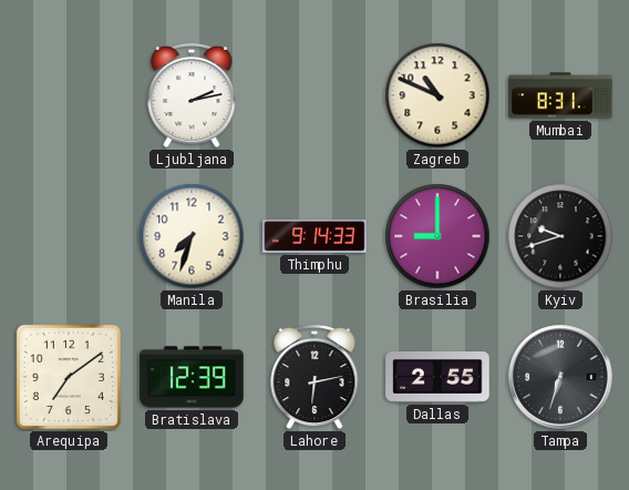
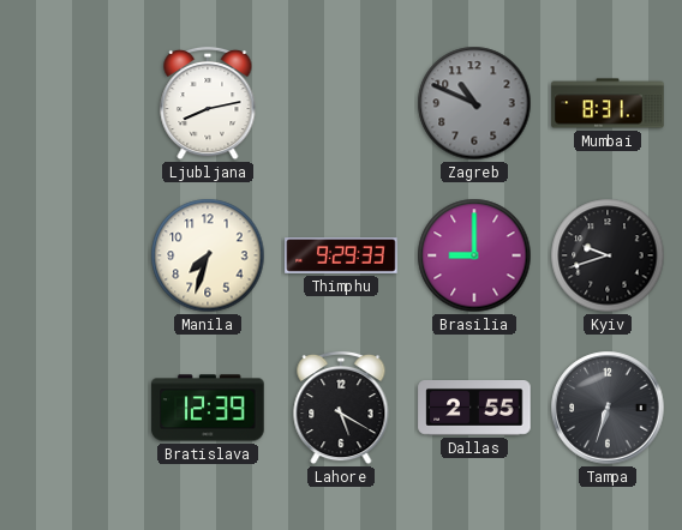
Ljubljana: 2:13 -> 8:13 (208, 103)
Zagreb dial: cream -> grey (474, 103)
Thimphu: 9:14 -> 9:29 (341, 257)
Arequipa: 7:09 -> none (69, 377)
Lahore: 6:13 -> 5:20 (341, 408)
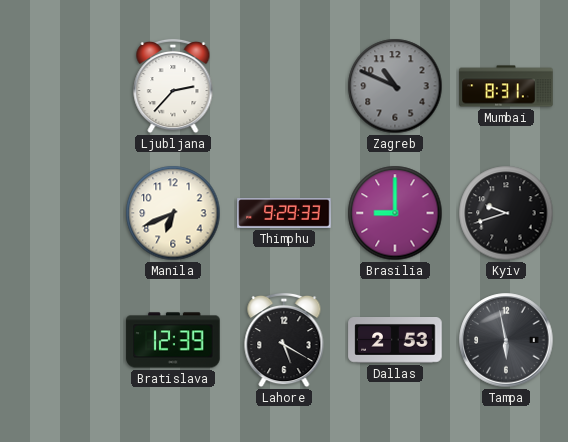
Ljubljana: 8:13 -> 2:37 (173, 86)
Manila: 7:33 -> 6:41 (173, 213)
Dallas: 2:55 -> 2:53 (395, 341)
Tampa: 6:33 -> 5:58 (506, 340)
